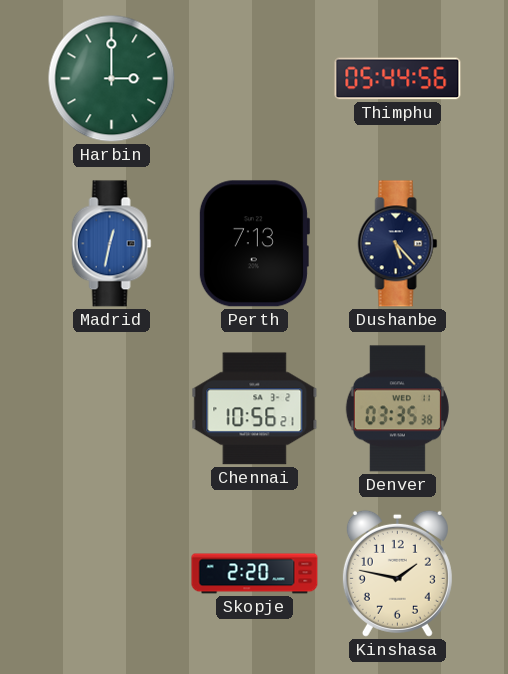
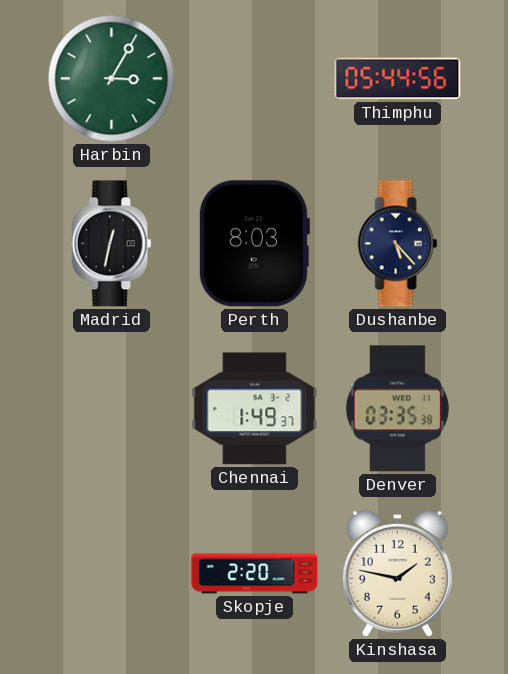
Harbin: 3:00 -> 3:05 (112, 79)
Madrid dial: blue -> black (112, 244)
Perth: 7:13 -> 8:03 (254, 244)
Chennai: 10:56 -> 1:49 (255, 409)
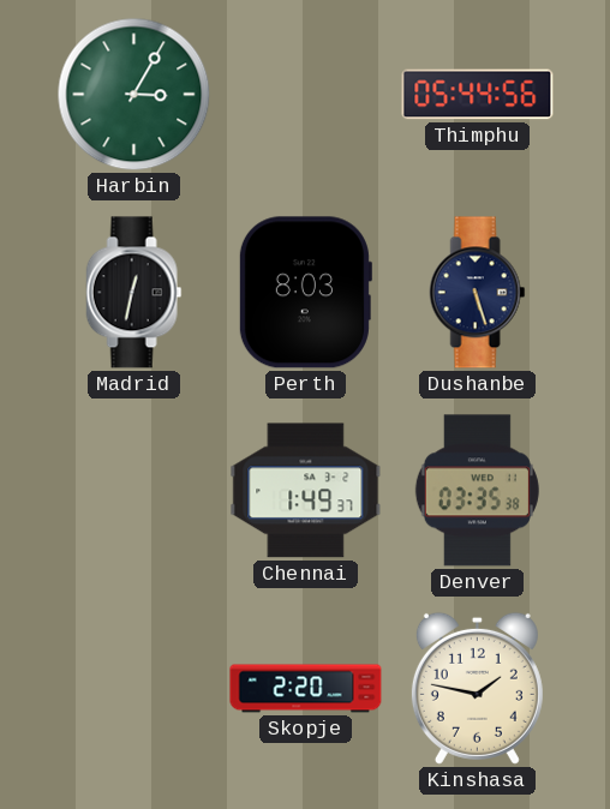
Dushanbe: 5:23 -> 5:27 (478, 293)
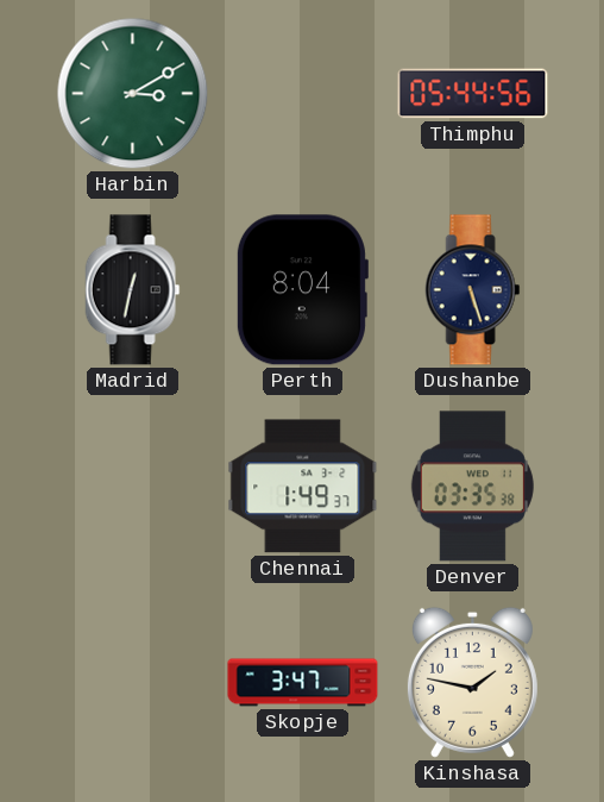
Harbin: 3:05 -> 3:10 (133, 94)
Perth: 8:03 -> 8:04 (302, 290)
Skopje: 2:20 -> 3:47 (303, 683)
